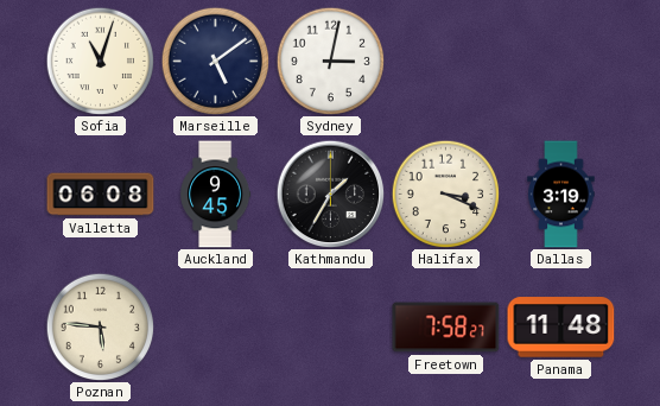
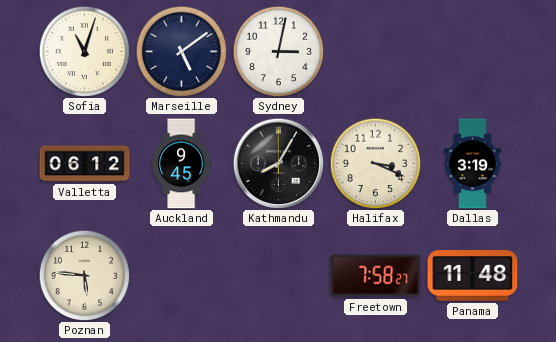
Valletta: 06:08 -> 06:12 (85, 164)
Kathmandu: 1:35 -> 8:05 (278, 163)
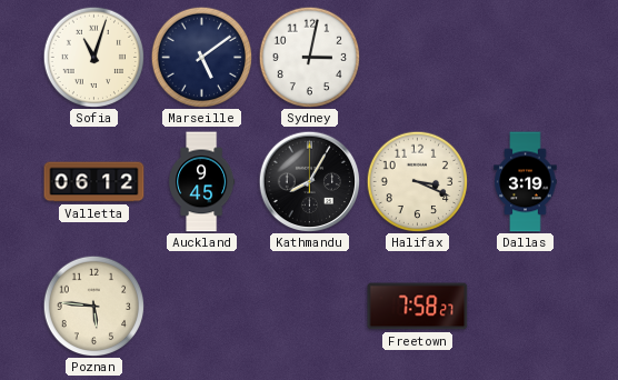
Panama: 11:48 -> none (473, 276)
